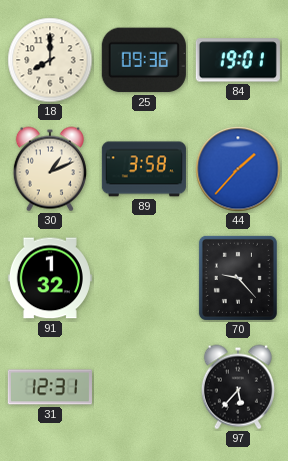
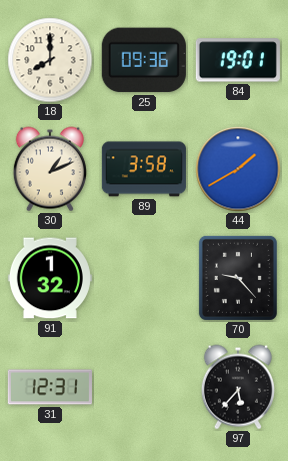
44: 1:37 -> 1:40 (238, 169)
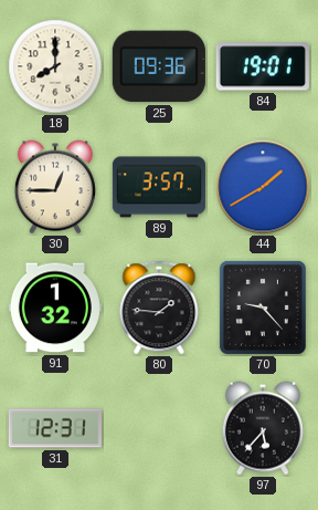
30: 1:11 -> 12:45 (55, 187)
89: 3:58 -> 3:57 (159, 187)
80: none -> 1:46 (159, 308)
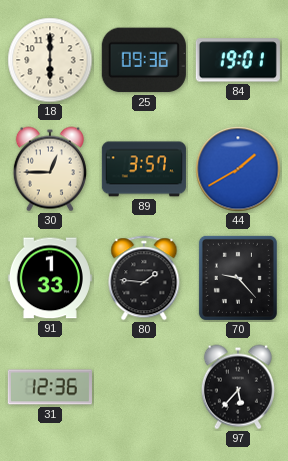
18: 8:00 -> 6:00 (50, 60)
91: 1:32 -> 1:33 (50, 278)
31: 12:31 -> 12:36 (50, 387)
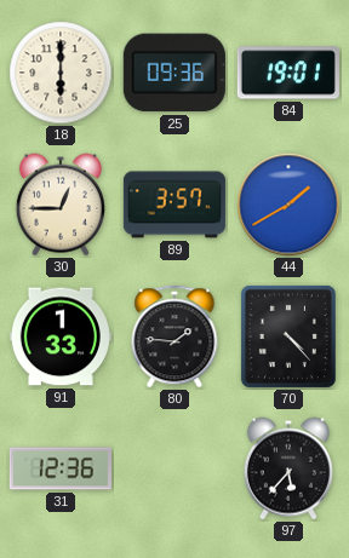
70: 9:23 -> 4:23 (288, 336)
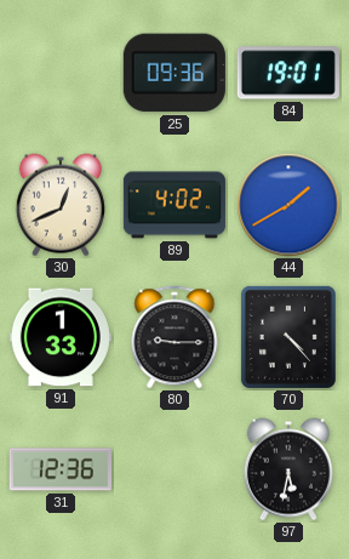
18: 6:00 -> none (61, 73)
30: 12:45 -> 12:41 (61, 205)
89: 3:57 -> 4:02 (174, 205)
80: 1:46 -> 9:15 (174, 337)
97: 5:37 -> 5:32 (288, 469)
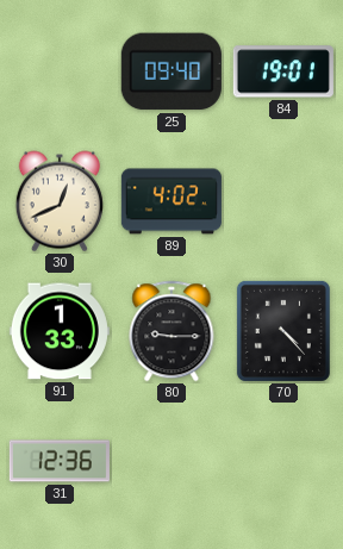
25: 09:36 -> 09:40 (171, 71)
44: 1:40 -> none (288, 205)
97: 5:32 -> none (288, 469)
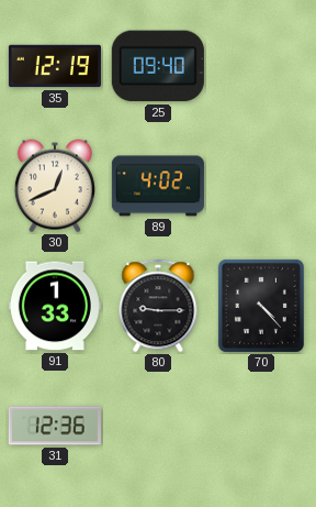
35: none -> 12:19 (55, 66)
84: 19:01 -> none (283, 71)
